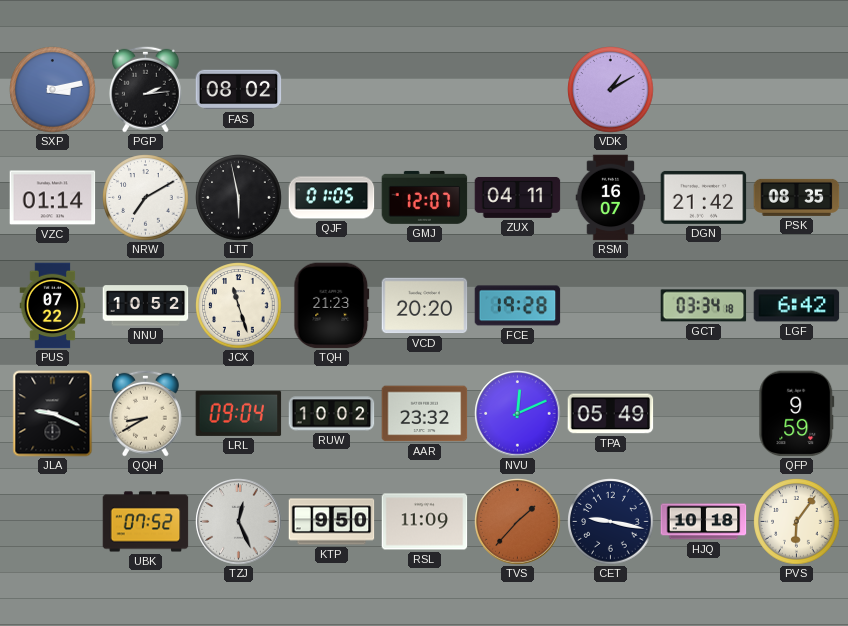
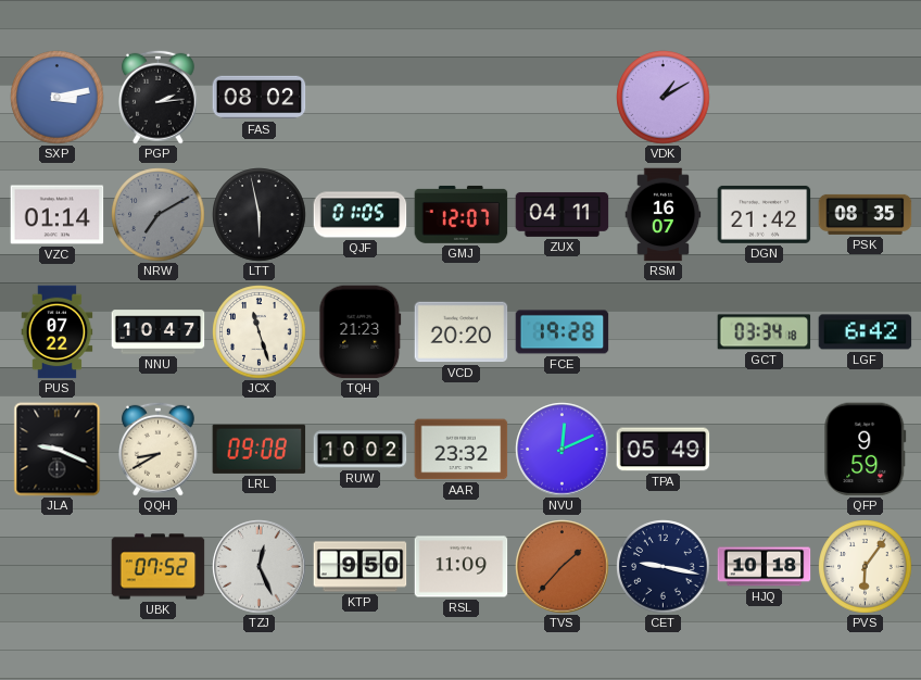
NRW dial: white -> grey (159, 215)
NNU: 10:52 -> 10:47 (159, 332)
LRL: 09:04 -> 09:08 (260, 449)
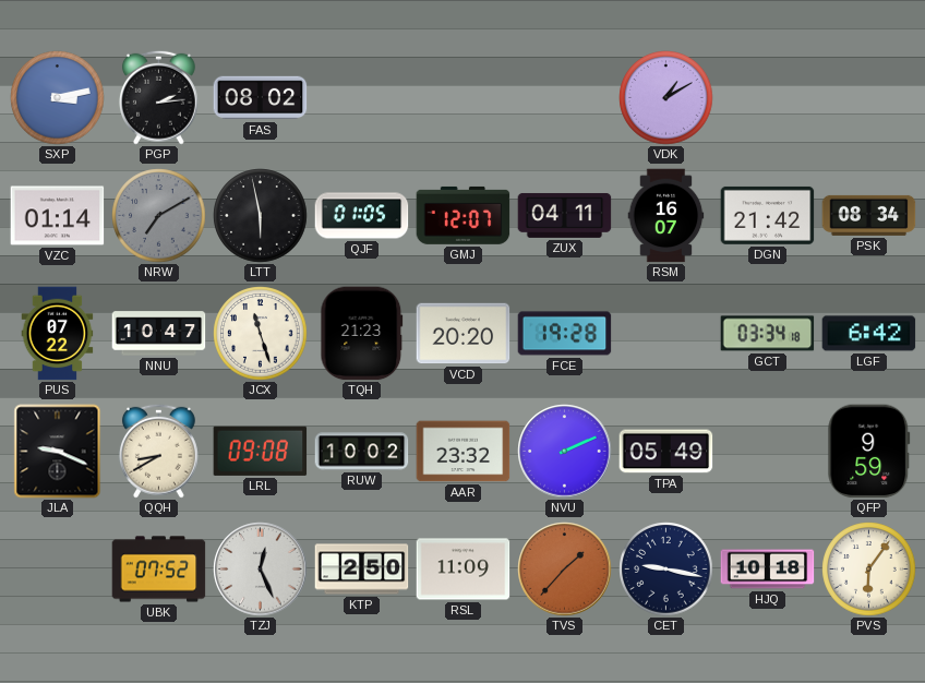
PSK: 08:35 -> 08:34 (869, 215)
NVU: 12:11 -> 2:11 (565, 452)
KTP: 9:50 -> 2:50 (362, 570)
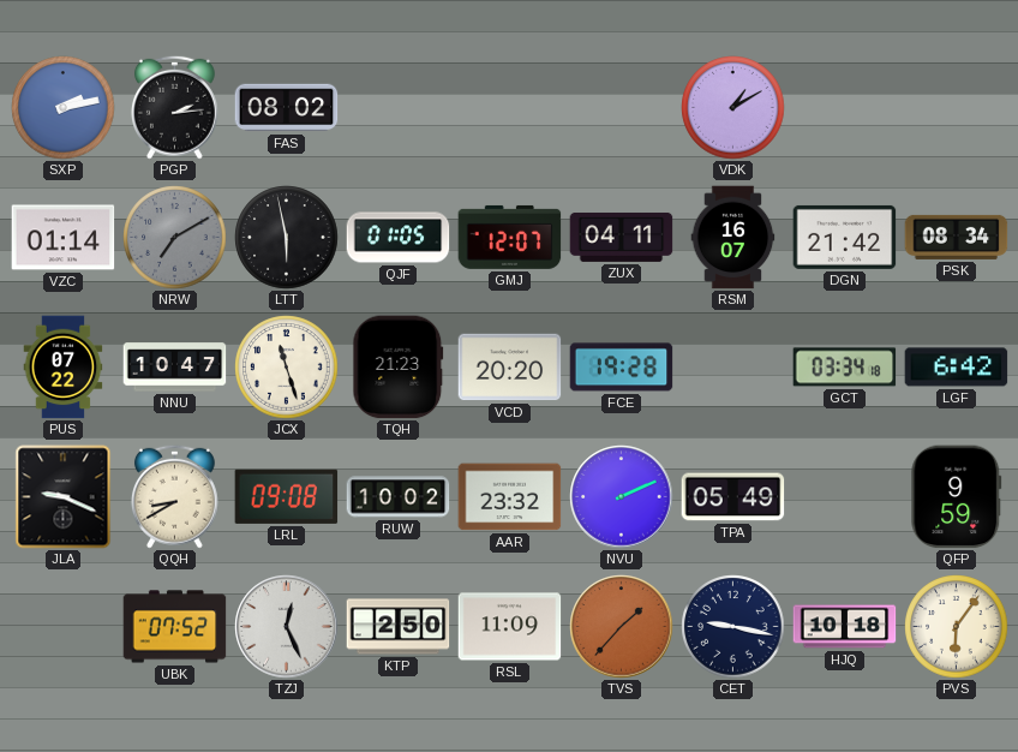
SXP: 3:13 -> 2:13 (64, 108)
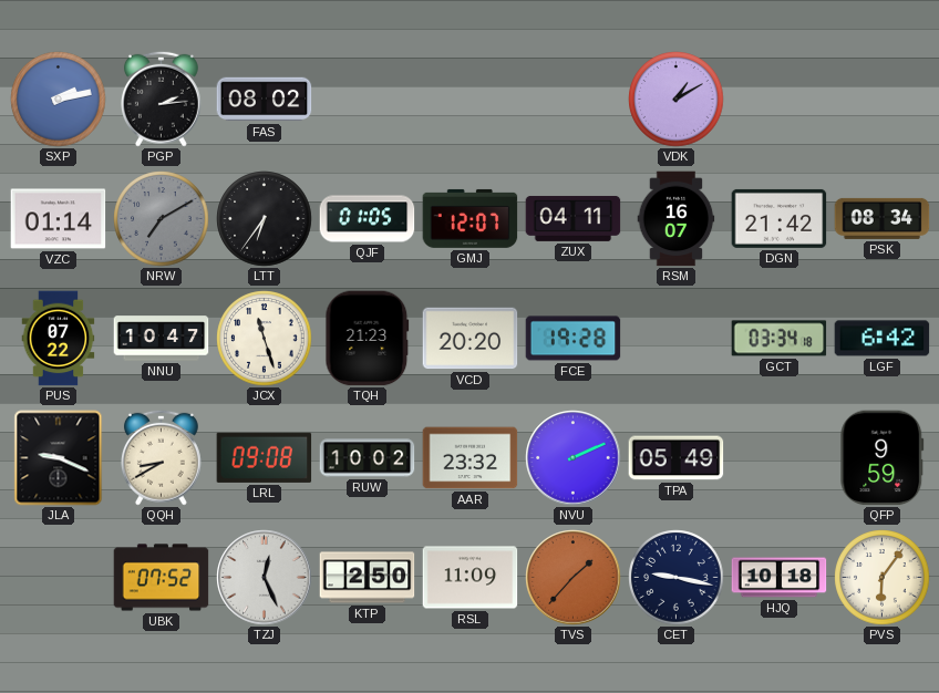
LTT: 5:58 -> 6:36 (265, 219)
